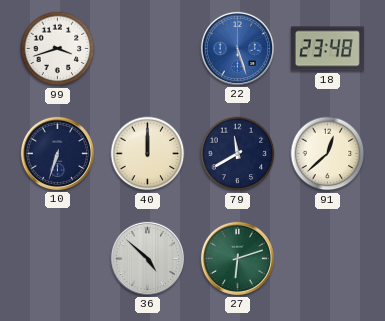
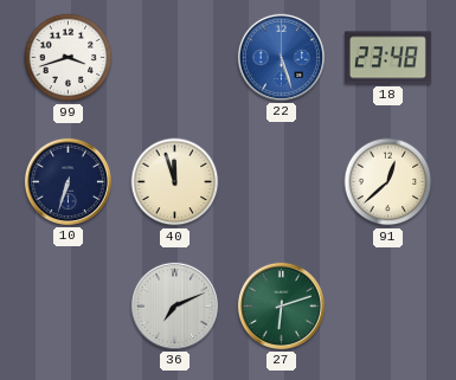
40: 12:00 -> 11:57 (175, 182)
79: 11:40 -> none (238, 154)
36: 4:52 -> 7:11 (174, 305)
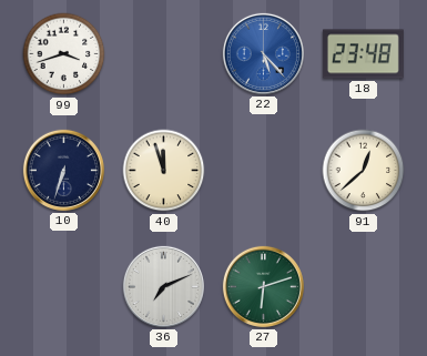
22: 5:27 -> 5:23 (263, 53)
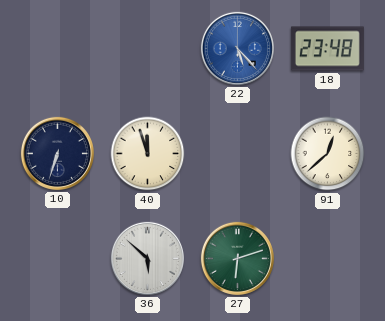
99: 3:42 -> none (64, 54)
36: 7:11 -> 5:52 (147, 258)
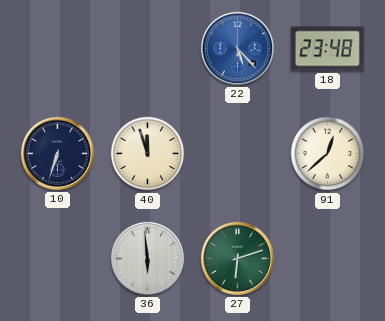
36: 5:52 -> 5:59 (147, 258)
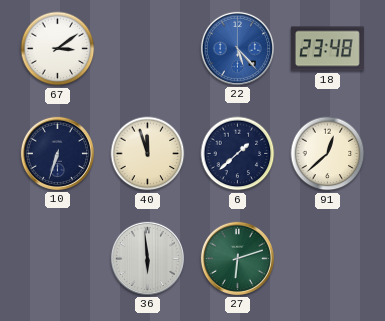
67: none -> 3:09 (58, 49)
6: none -> 1:38 (238, 154)
